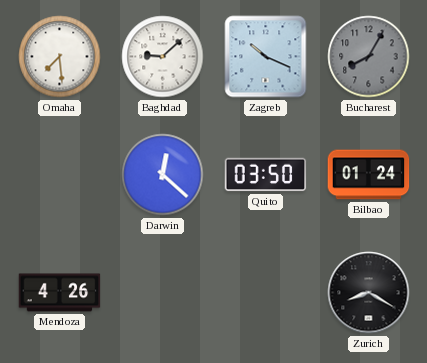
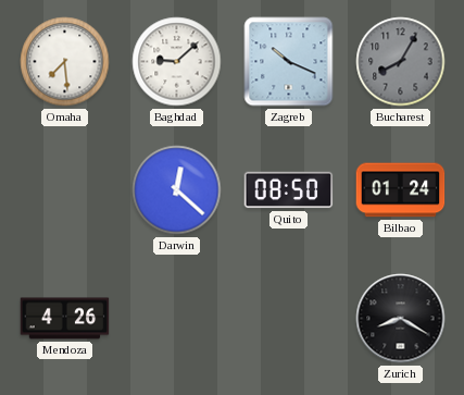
Quito: 03:50 -> 08:50 (289, 190)
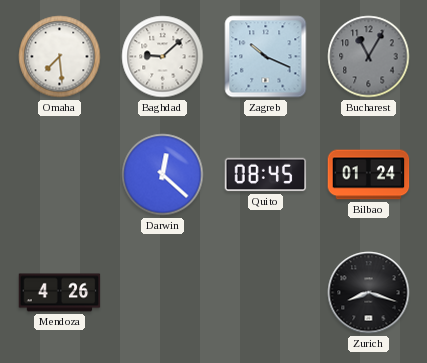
Bucharest: 8:05 -> 11:05 (369, 57)
Quito: 08:50 -> 08:45 (266, 175)
Zurich: 8:20 -> 8:18 (369, 293)
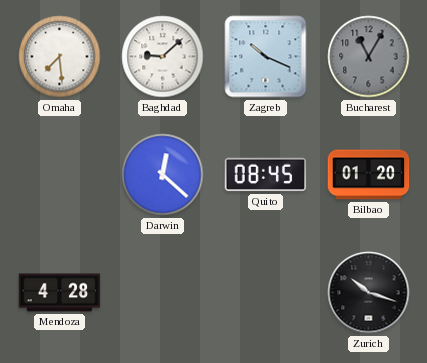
Bilbao: 01:24 -> 01:20 (369, 175)
Mendoza: 4:26 -> 4:28 (60, 293)
Zurich: 8:18 -> 10:18 (369, 293)
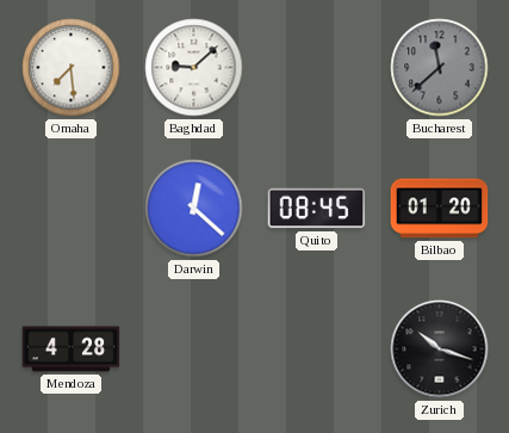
Zagreb: 10:19 -> none (266, 57)
Bucharest: 11:05 -> 11:38 (440, 68)
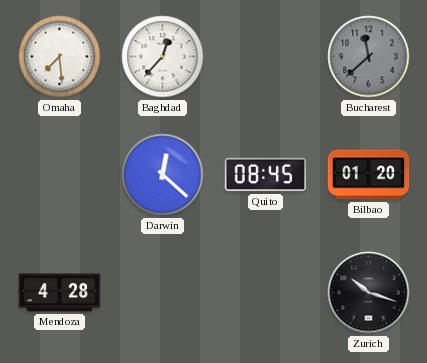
Baghdad: 9:08 -> 12:37 (163, 57)
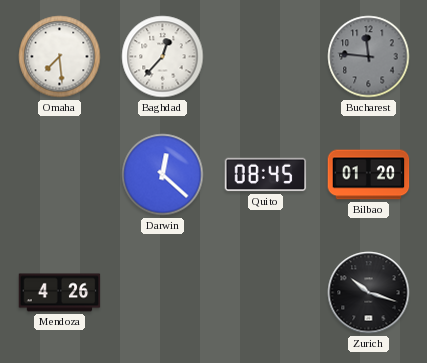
Bucharest: 11:38 -> 11:46 (369, 57)
Mendoza: 4:28 -> 4:26 (60, 293)
